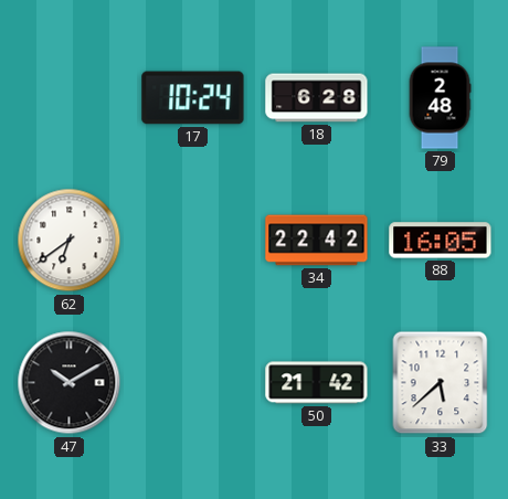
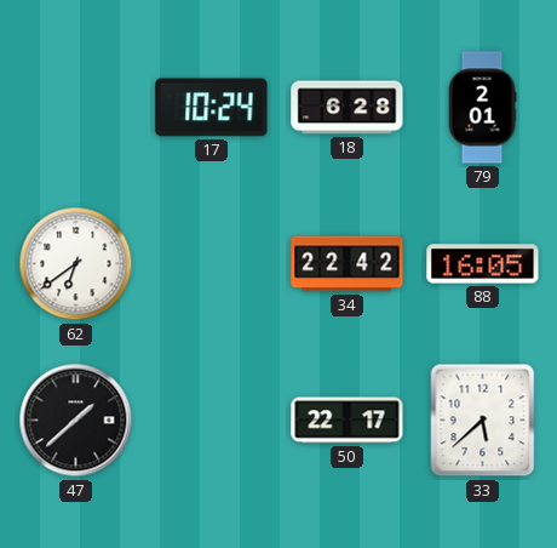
79: 2:48 -> 2:01 (482, 108)
47: 10:10 -> 1:38 (76, 421)
50: 21:42 -> 22:17 (348, 421)
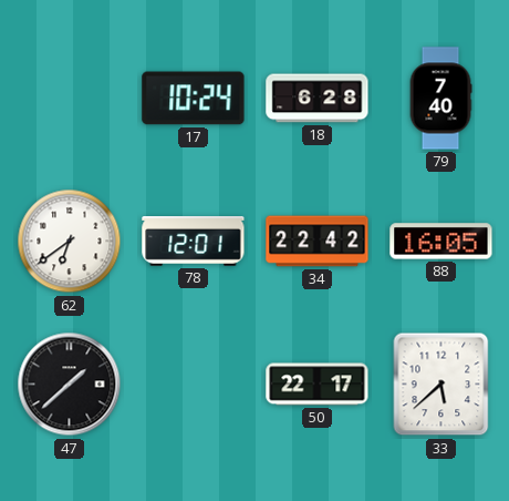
79: 2:01 -> 7:40 (440, 99)
78: none -> 12:01 (194, 242)
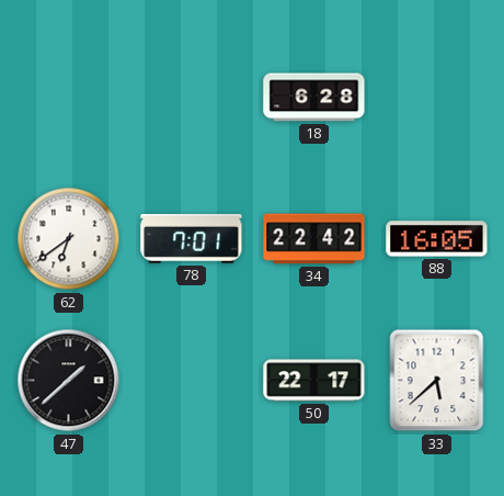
17: 10:24 -> none (194, 99)
79: 7:40 -> none (440, 99)
78: 12:01 -> 7:01 (192, 239)
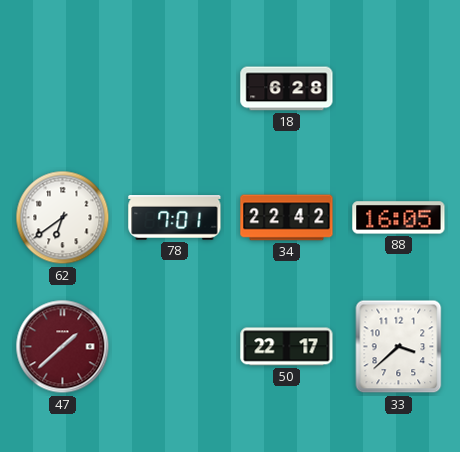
47 dial: black -> burgundy (63, 347)
33: 5:38 -> 3:38 (399, 347)
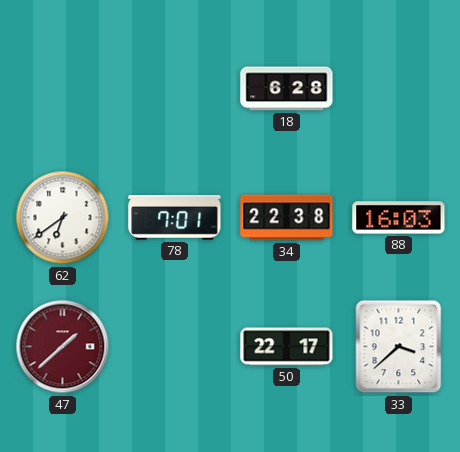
34: 22:42 -> 22:38 (287, 218)
88: 16:05 -> 16:03 (399, 218)
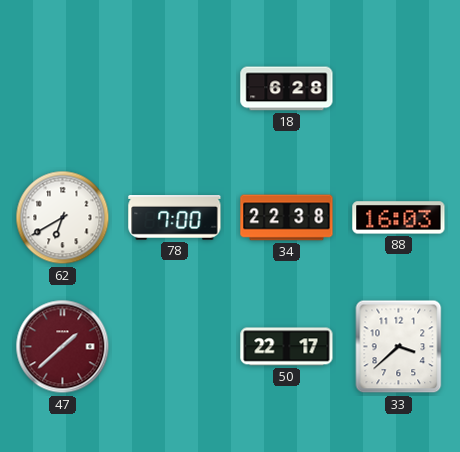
62: 6:39 -> 6:40 (63, 218)
78: 7:01 -> 7:00 (175, 218)
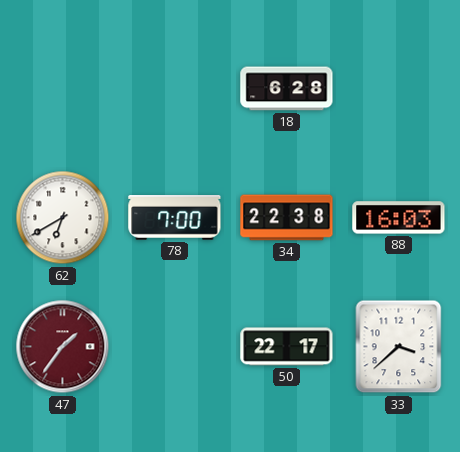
47: 1:38 -> 1:36 (63, 347)
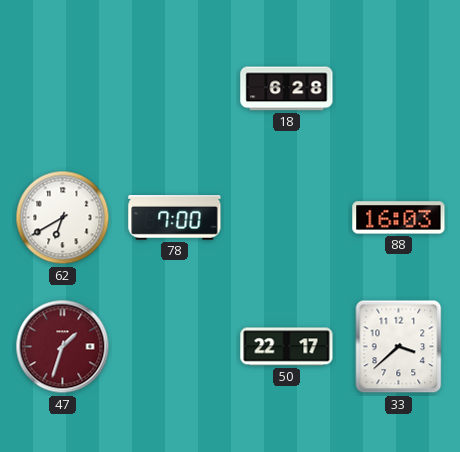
34: 22:38 -> none (287, 218)
47: 1:36 -> 1:33 (63, 347)
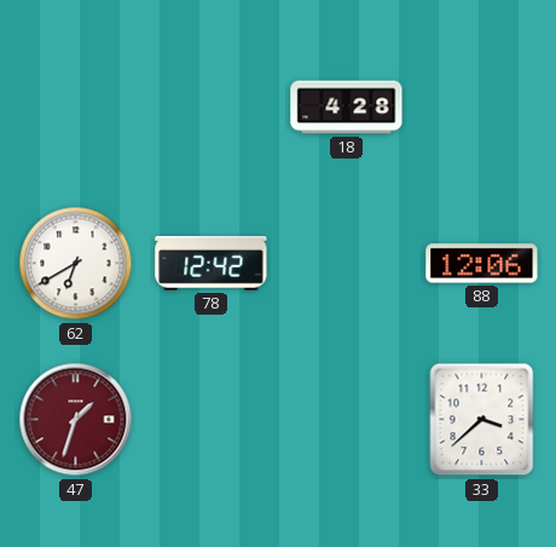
18: 6:28 -> 4:28 (347, 108)
78: 7:00 -> 12:42 (212, 264)
88: 16:03 -> 12:06 (482, 264)
50: 22:17 -> none (287, 347)
